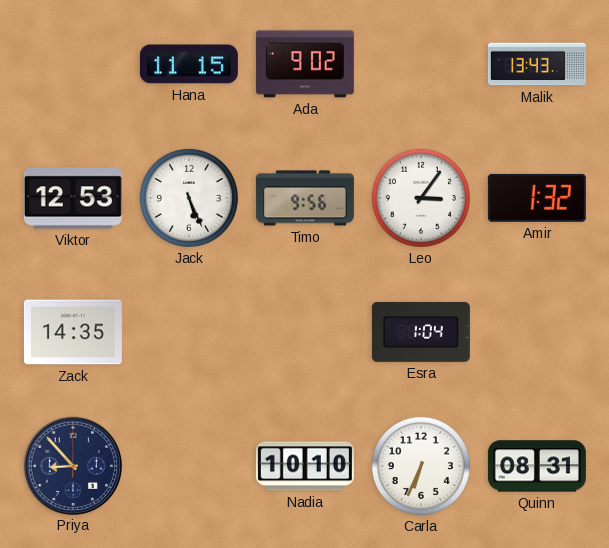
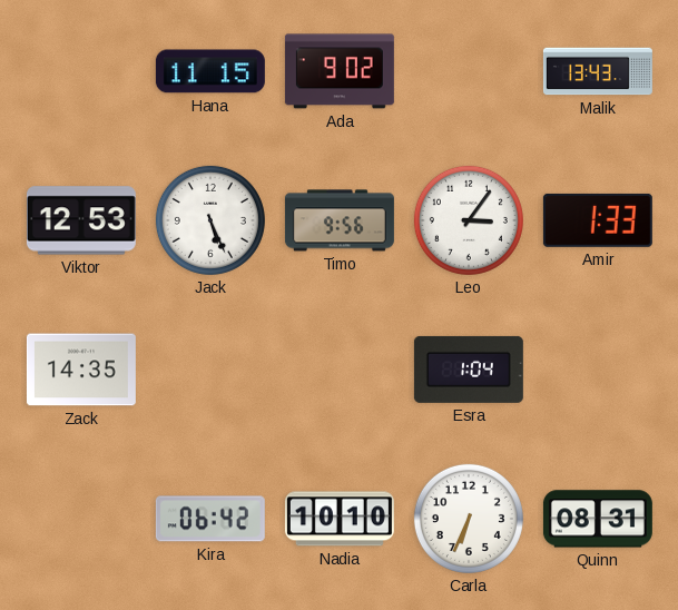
Amir: 1:32 -> 1:33 (598, 220)
Priya: 8:53 -> none (72, 465)
Kira: none -> 06:42 (210, 519)
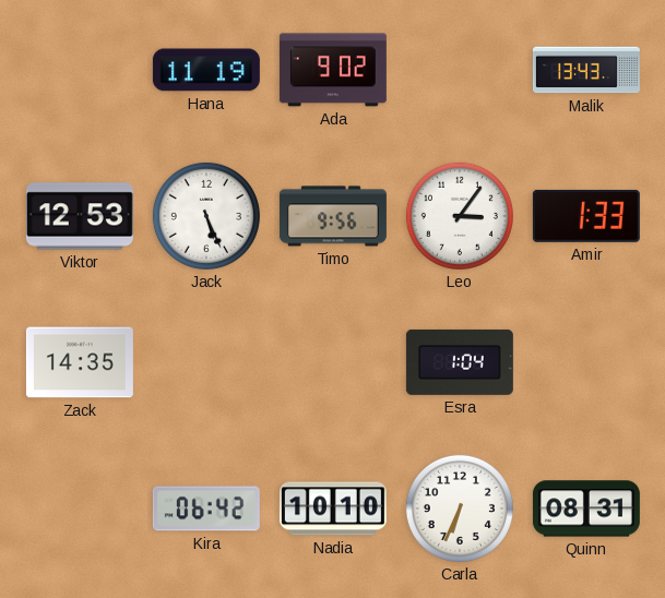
Hana: 11:15 -> 11:19 (206, 70)
